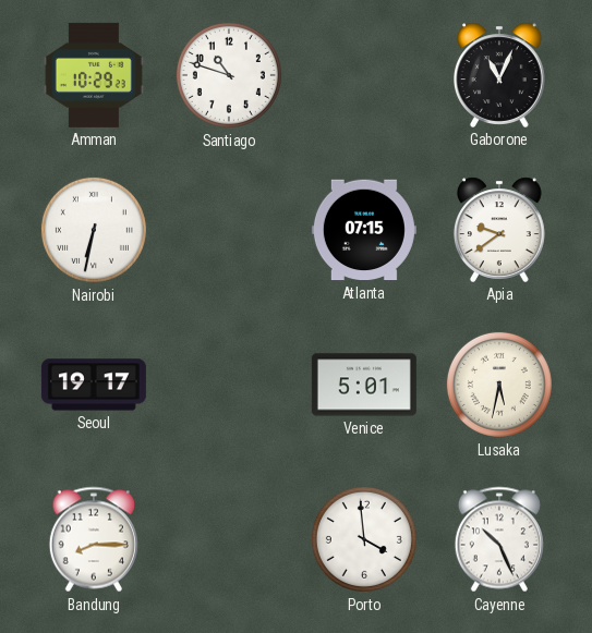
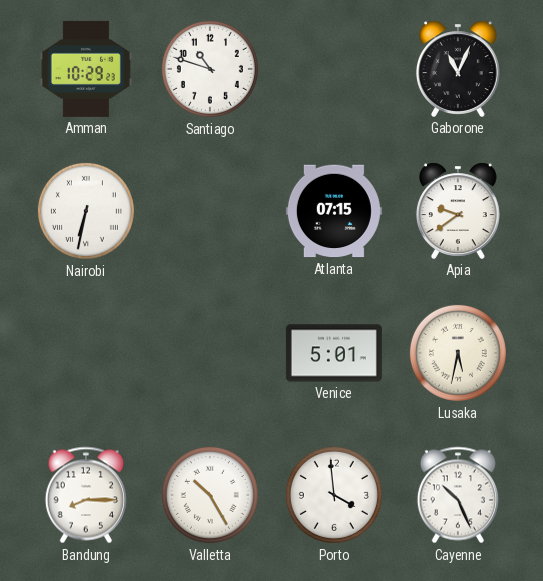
Seoul: 19:17 -> none (94, 385)
Valletta: none -> 10:25 (210, 495)
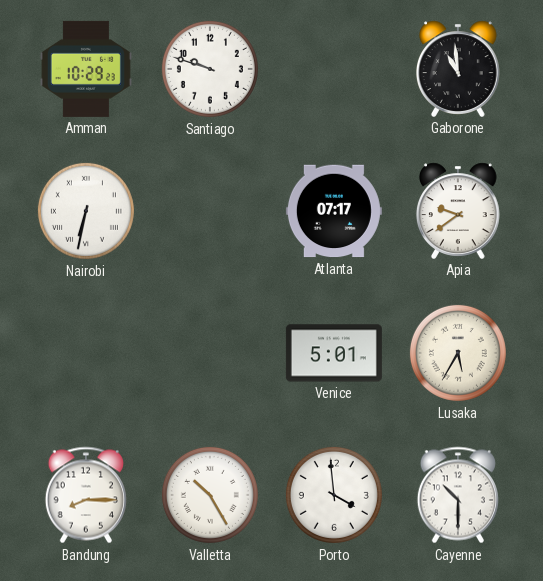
Santiago: 10:48 -> 9:48 (210, 69)
Gaborone: 11:04 -> 10:59 (458, 69)
Atlanta: 07:15 -> 07:17 (334, 211)
Lusaka: 5:32 -> 5:35 (458, 353)
Cayenne: 10:26 -> 10:30 (458, 495)
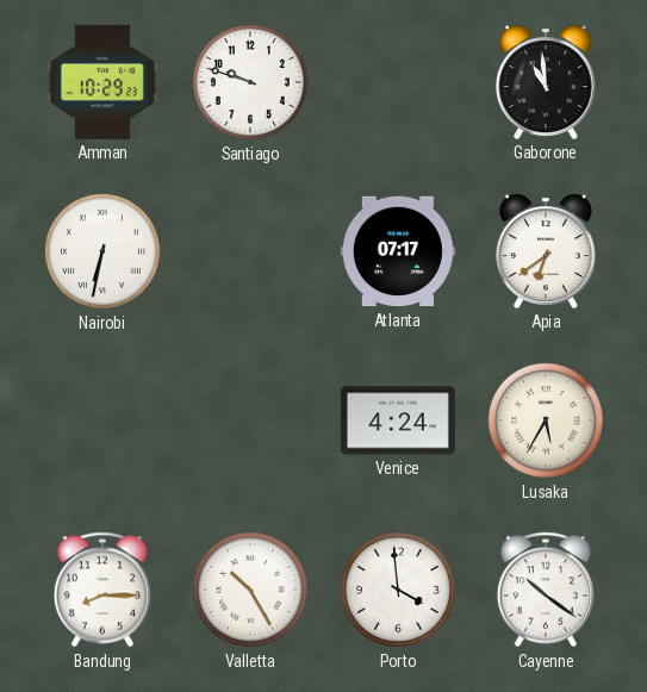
Apia: 9:39 -> 6:39 (546, 251)
Venice: 5:01 -> 4:24 (398, 420)
Cayenne: 10:30 -> 10:21 (546, 590)
